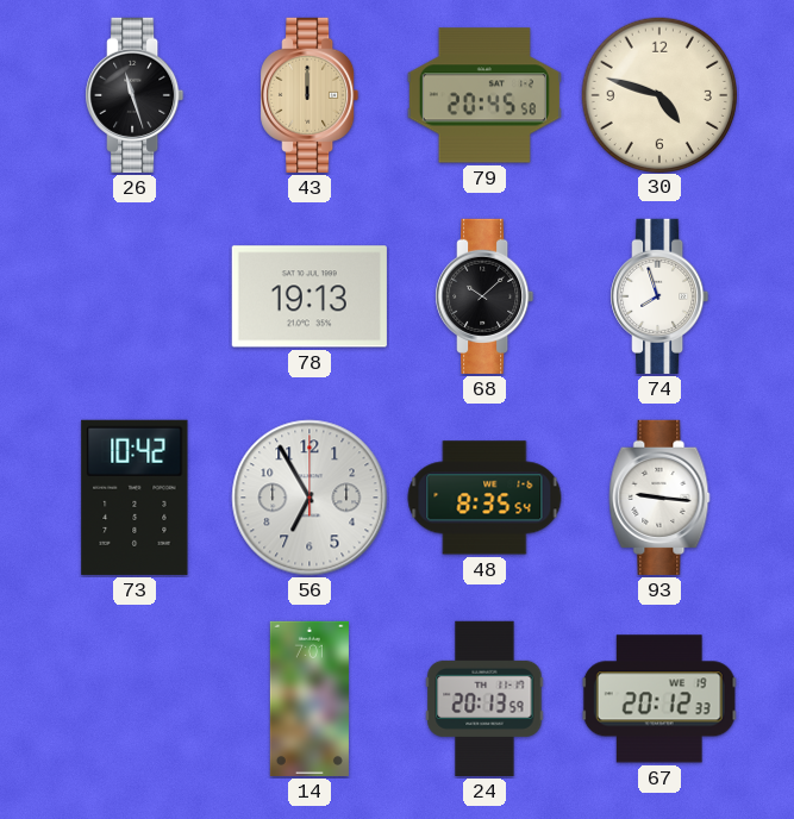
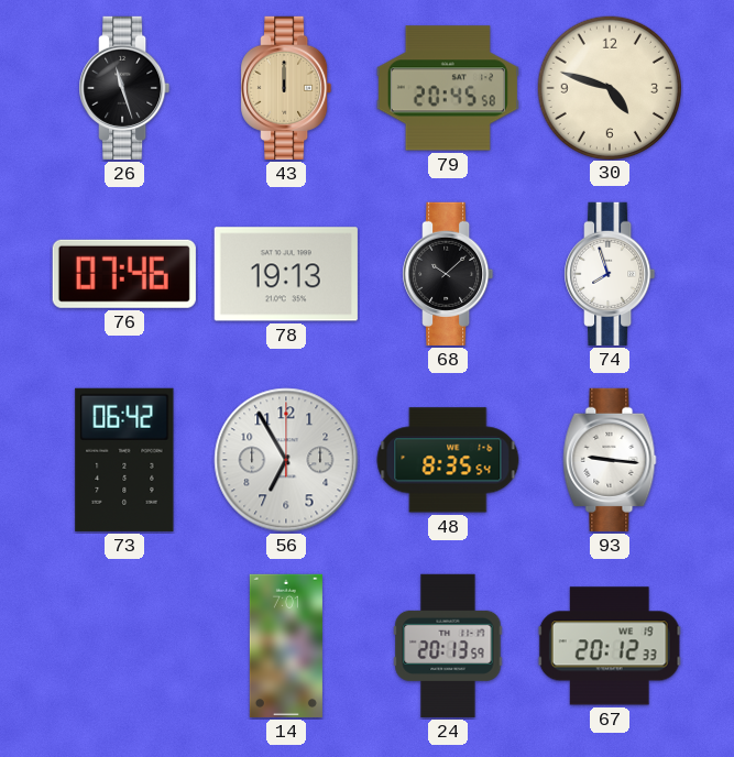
76: none -> 07:46 (124, 274)
73: 10:42 -> 06:42 (124, 460)
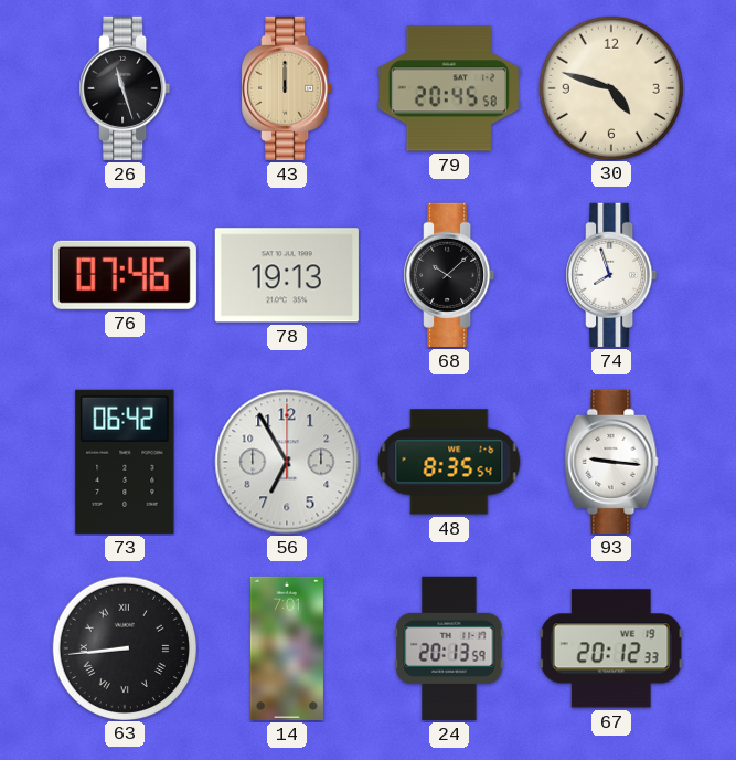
63: none -> 8:44 (124, 647)
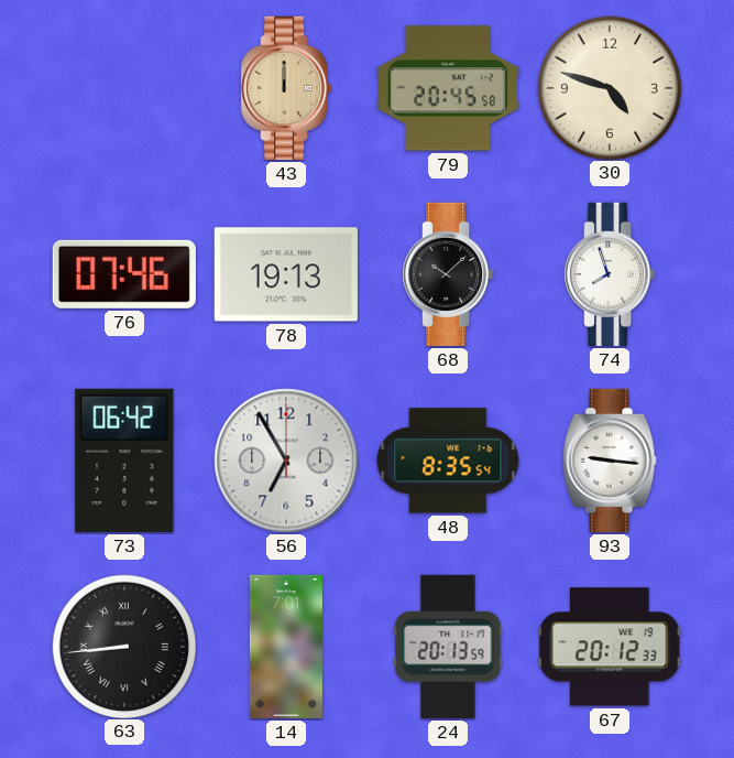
26: 11:27 -> none (125, 88)
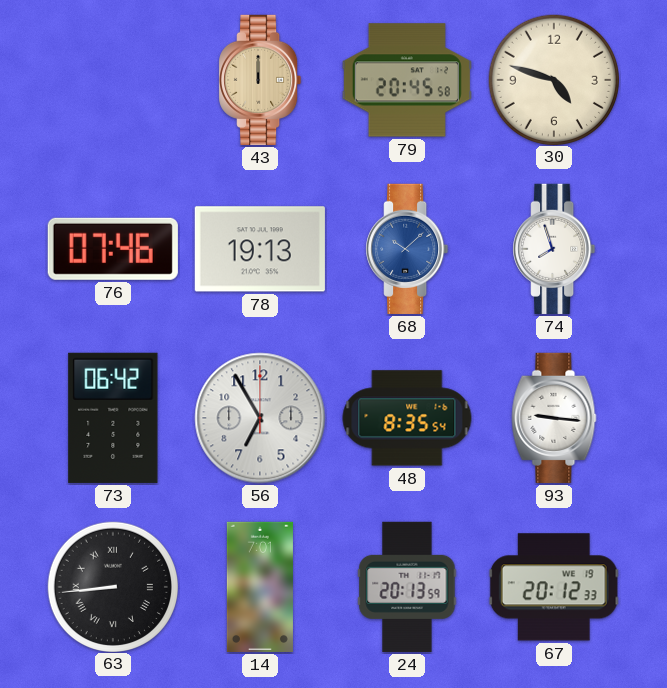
68 dial: black -> blue (407, 249)
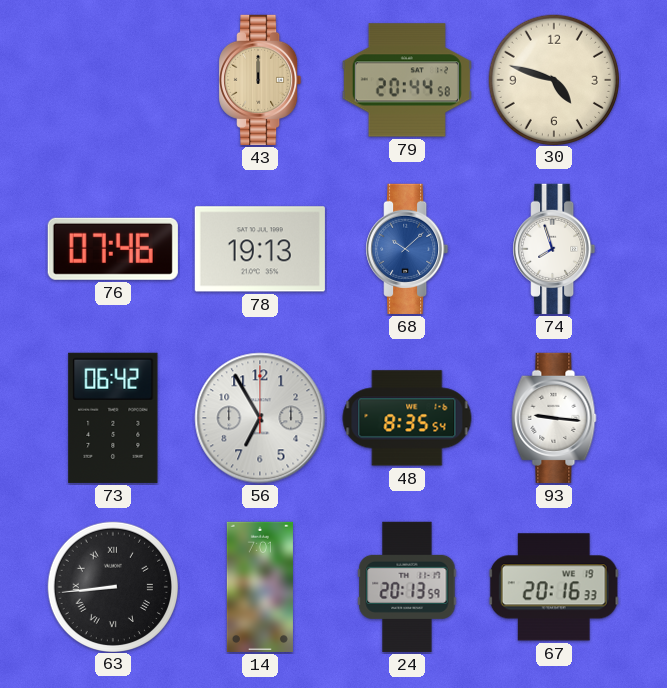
79: 20:45 -> 20:44 (407, 80)
67: 20:12 -> 20:16 (554, 587)
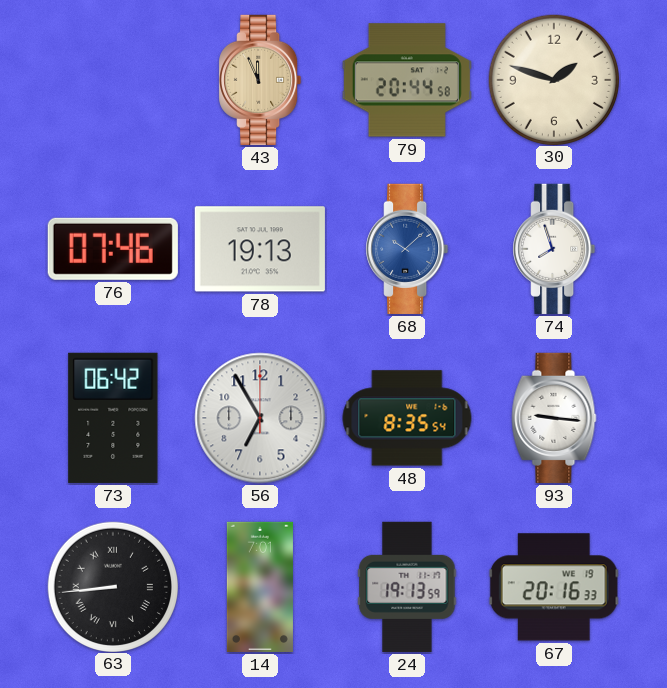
43: 12:00 -> 11:56 (260, 80)
30: 4:48 -> 1:48 (553, 79)
24: 20:13 -> 19:13 (407, 587)
